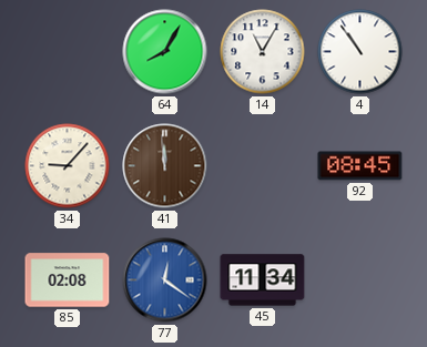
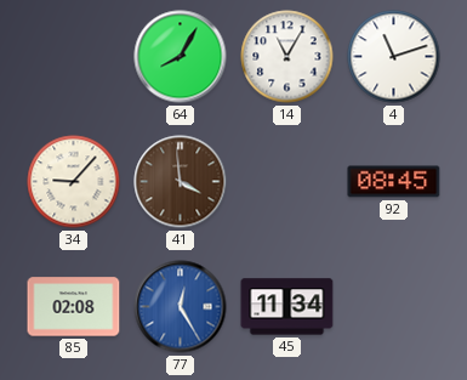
4: 10:54 -> 11:12 (394, 57)
41: 11:59 -> 3:59 (181, 182)
77: 12:21 -> 12:25 (181, 307)
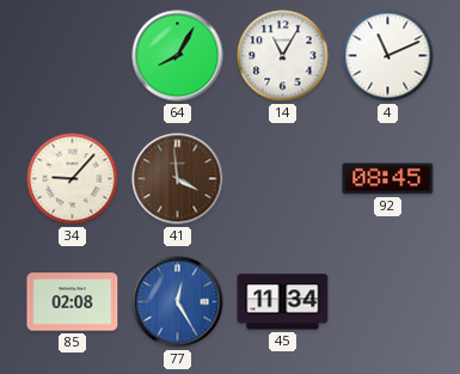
4: 11:12 -> 11:11 (388, 56)
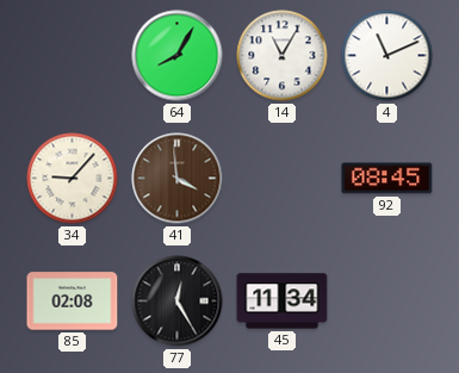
77 dial: blue -> black (178, 301)
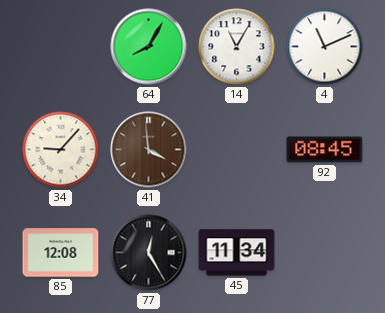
85: 02:08 -> 12:08 (61, 253)
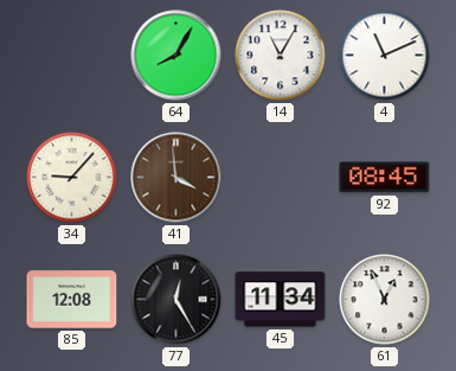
61: none -> 12:56 (385, 300)
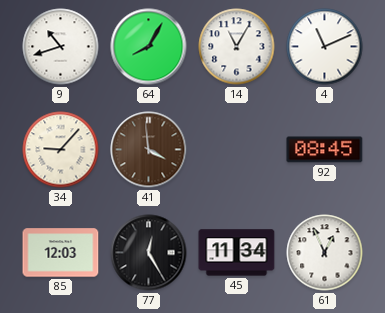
9: none -> 10:42 (61, 47)
85: 12:08 -> 12:03 (61, 253)
